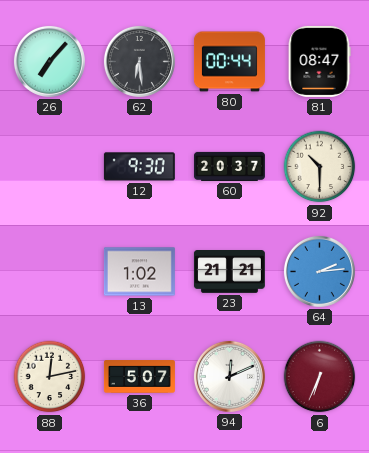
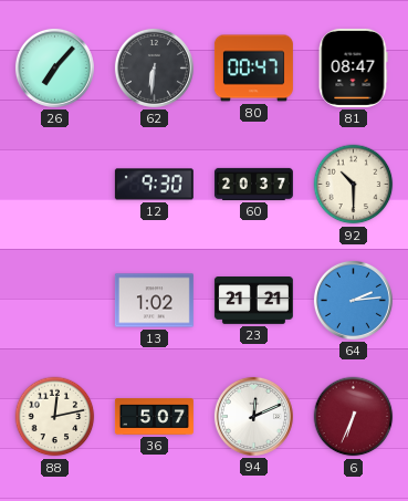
62: 6:29 -> 6:31 (154, 67)
80: 00:44 -> 00:47 (253, 69)
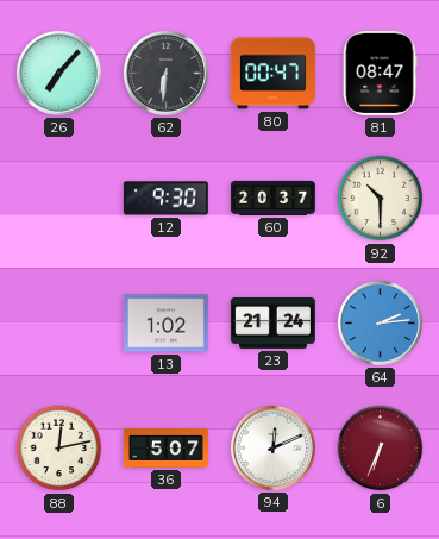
23: 21:21 -> 21:24 (272, 324)
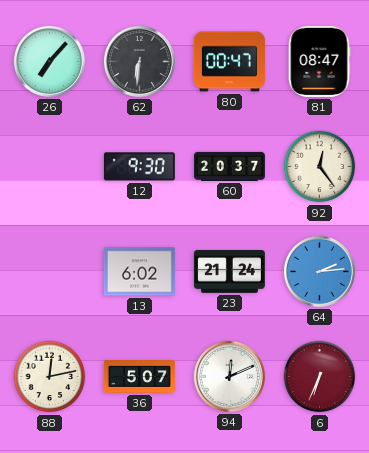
92: 10:30 -> 12:24 (320, 167)
13: 1:02 -> 6:02 (139, 272)
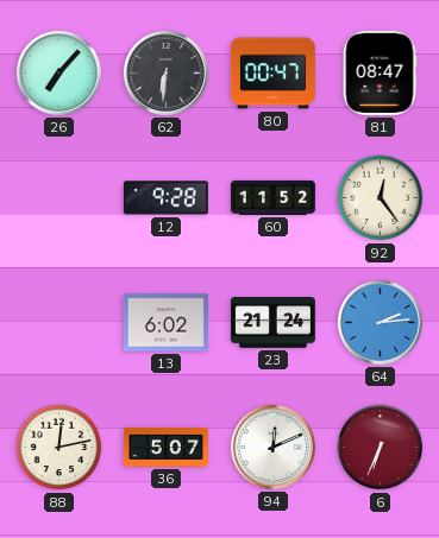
12: 9:30 -> 9:28 (165, 198)
60: 20:37 -> 11:52 (272, 197)
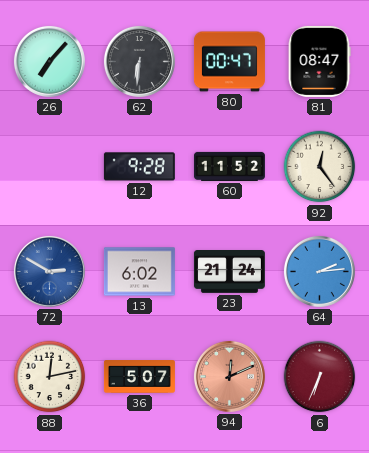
72: none -> 2:50 (49, 271)
94 dial: white -> salmon (229, 376)
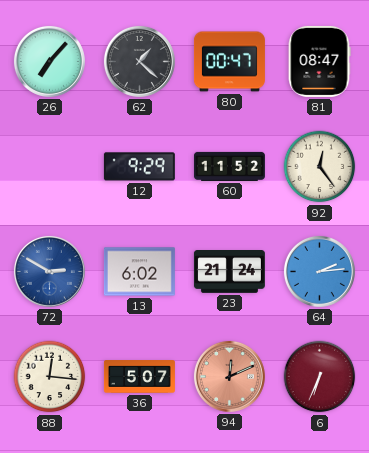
62: 6:31 -> 1:22 (139, 61)
12: 9:28 -> 9:29 (139, 167)
88: 12:13 -> 12:16 (50, 377)
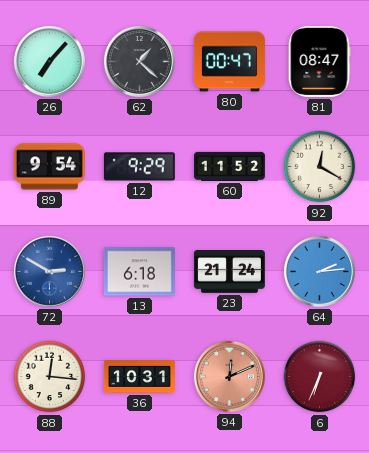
89: none -> 9:54 (49, 167)
92: 12:24 -> 12:20 (320, 167)
13: 6:02 -> 6:18 (139, 272)
36: 5:07 -> 10:31 (139, 377)
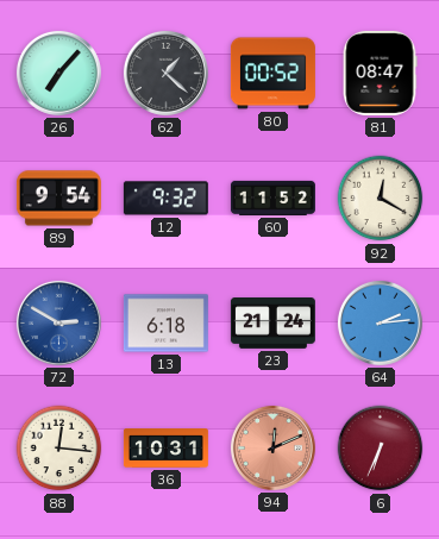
80: 00:47 -> 00:52 (272, 74)
12: 9:29 -> 9:32 (165, 199)
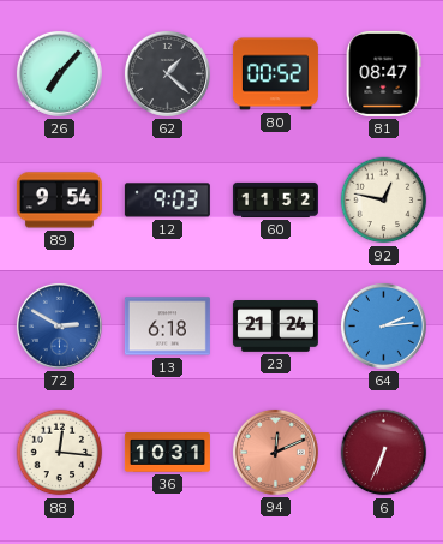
12: 9:32 -> 9:03 (167, 201)
92: 12:20 -> 12:47 (384, 201)
